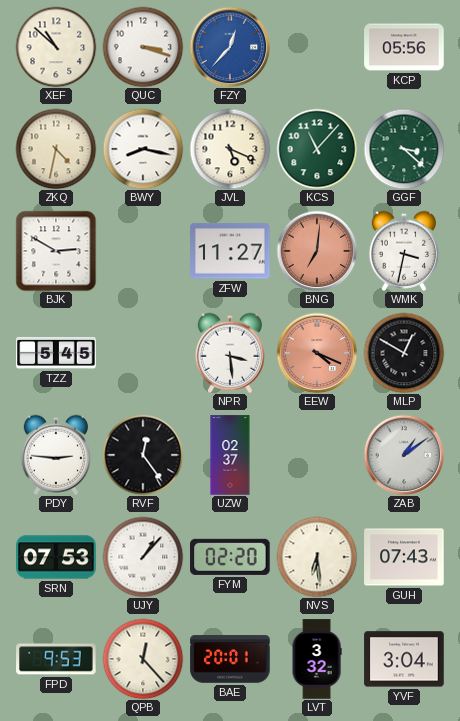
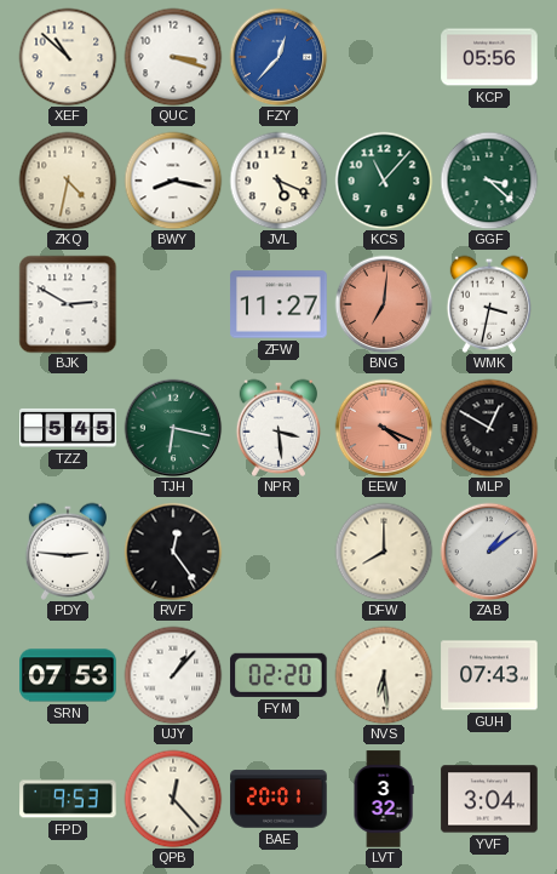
TJH: none -> 6:17 (173, 428)
UZW: 02:37 -> none (230, 455)
DFW: none -> 8:00 (384, 552)
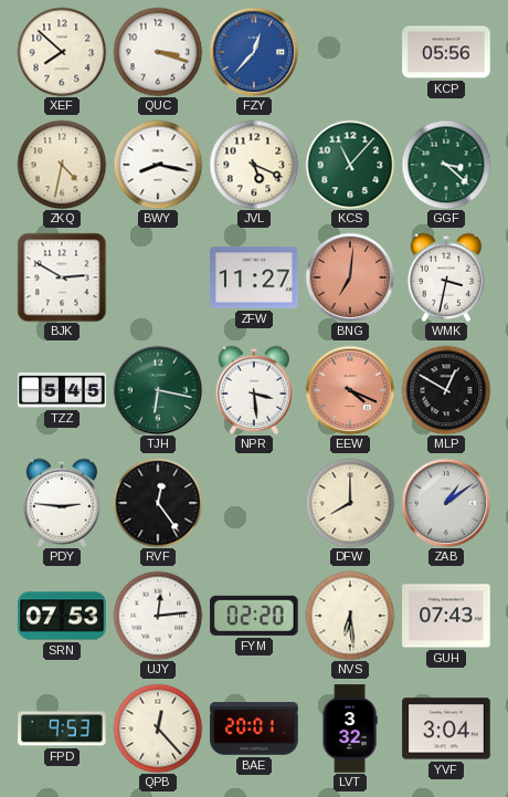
XEF: 10:52 -> 7:52 (62, 52)
UJY: 1:07 -> 12:14 (158, 616)
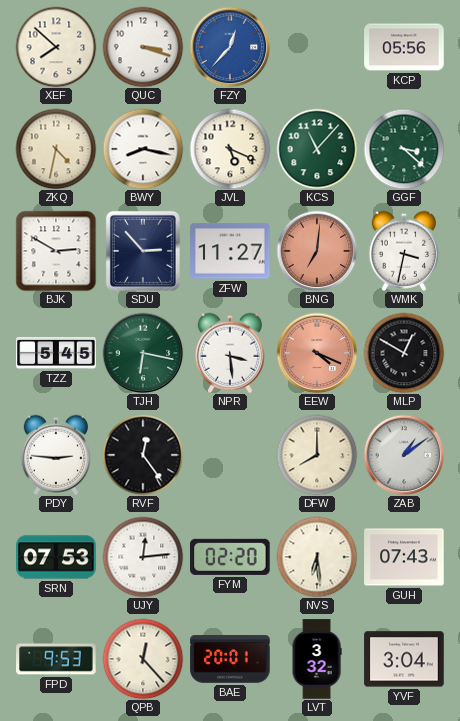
SDU: none -> 2:53 (143, 251)
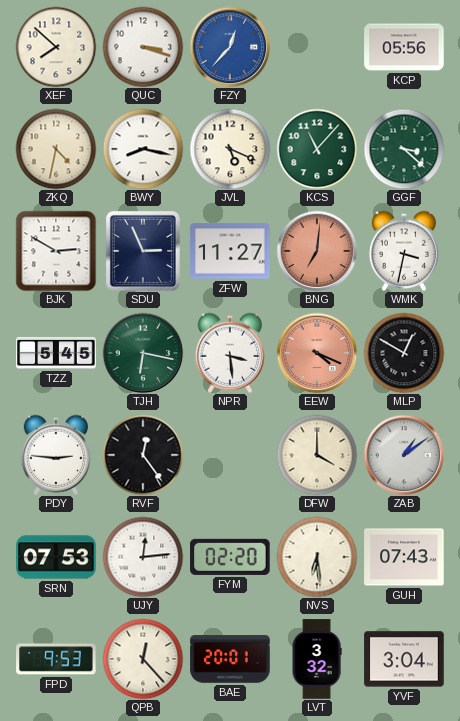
SDU: 2:53 -> 2:56 (143, 251)
DFW: 8:00 -> 4:00 (317, 455)
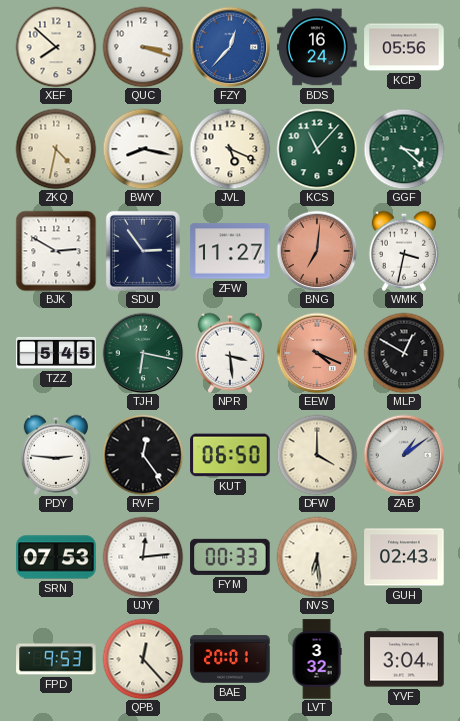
BDS: none -> 16:24 (317, 47)
SDU: 2:56 -> 2:54 (143, 251)
KUT: none -> 06:50 (230, 455)
FYM: 02:20 -> 00:33 (230, 557)
GUH: 07:43 -> 02:43 (404, 557)
